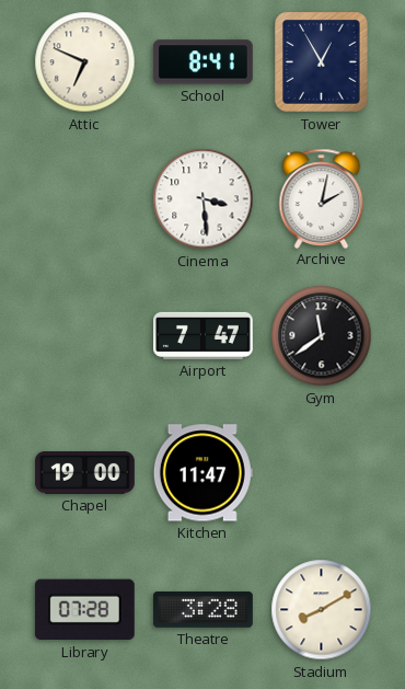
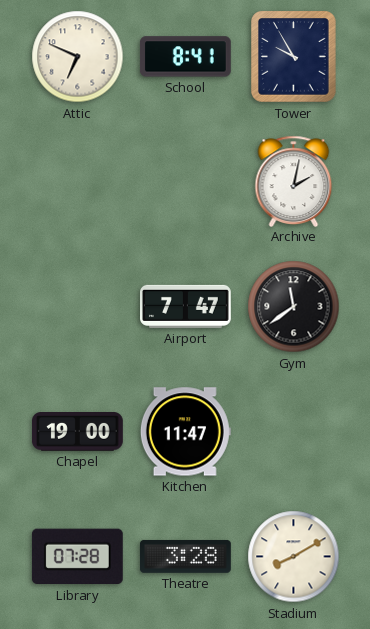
Tower: 12:55 -> 9:55 (294, 57)
Cinema: 3:29 -> none (204, 199)
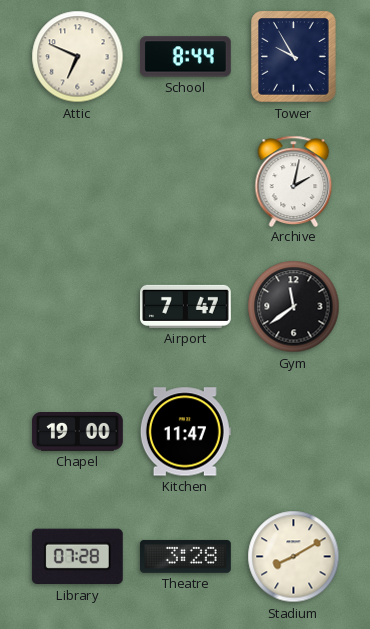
School: 8:41 -> 8:44 (185, 57)
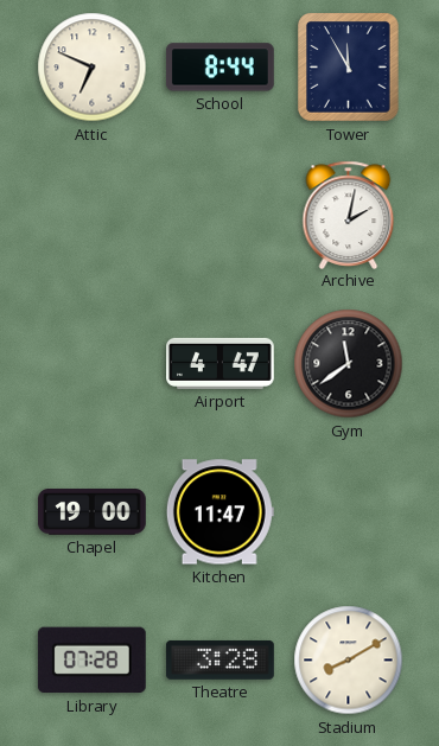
Tower: 9:55 -> 11:55 (349, 68)
Airport: 7:47 -> 4:47 (221, 363)
